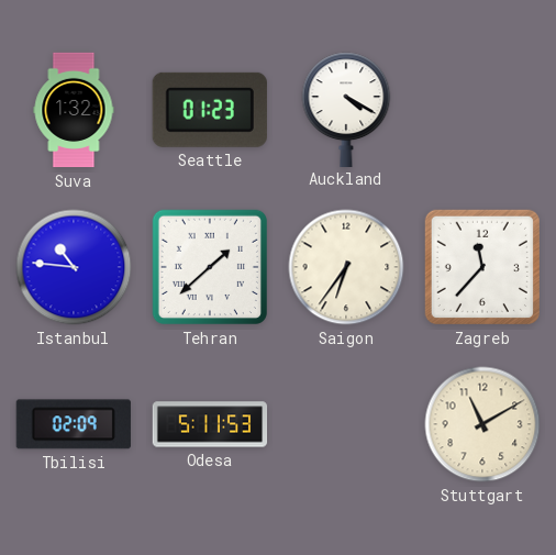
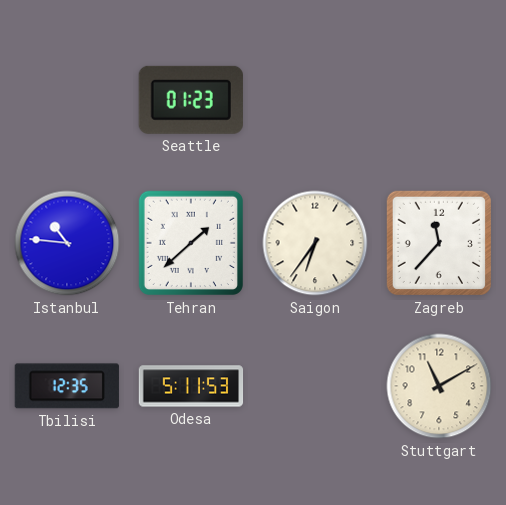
Suva: 1:32 -> none (74, 110)
Auckland: 4:20 -> none (346, 109)
Tbilisi: 02:09 -> 12:35 (67, 386)
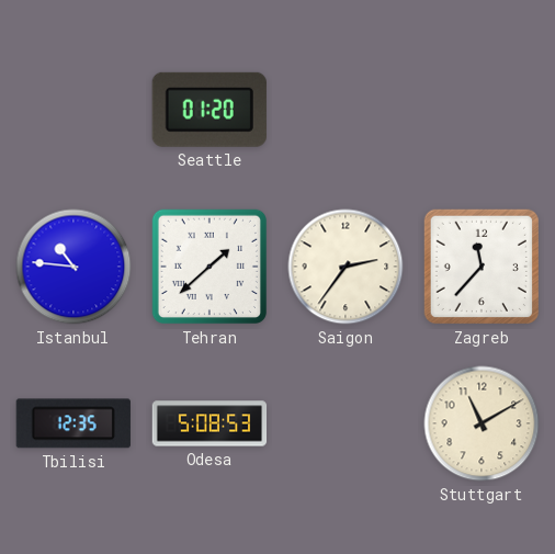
Seattle: 01:23 -> 01:20 (209, 110)
Saigon: 6:36 -> 2:36 (346, 267)
Odesa: 5:11 -> 5:08 (209, 423)
